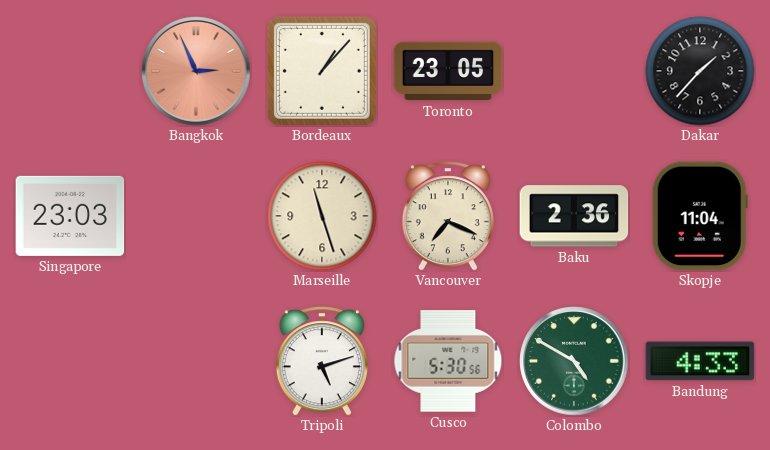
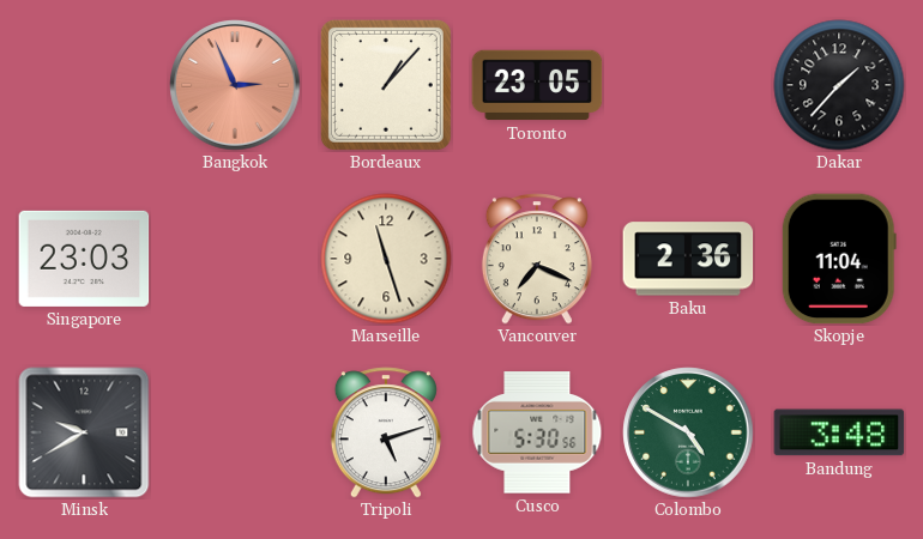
Minsk: none -> 9:40 (84, 432)
Bandung: 4:33 -> 3:48 (839, 432)
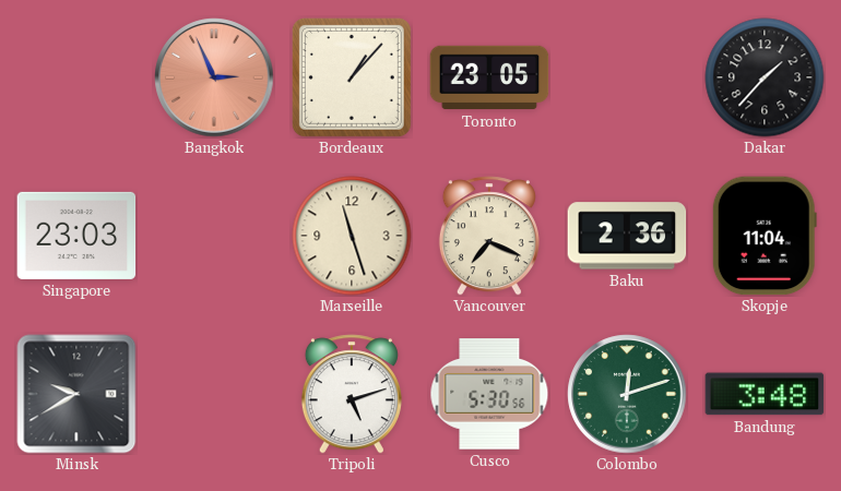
Colombo: 4:50 -> 12:12 (627, 394)
